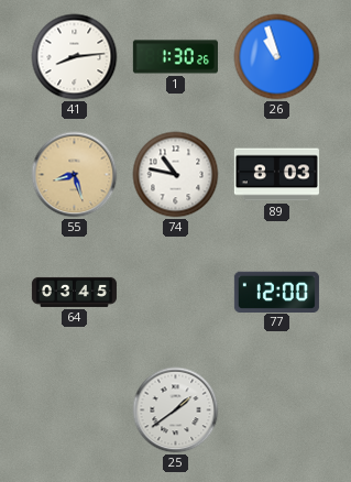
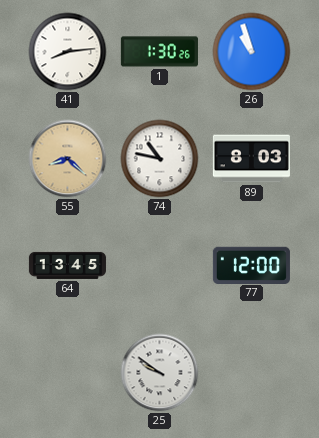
55: 8:27 -> 8:22 (68, 159)
64: 03:45 -> 13:45 (67, 265)
25: 1:39 -> 9:51 (160, 373)
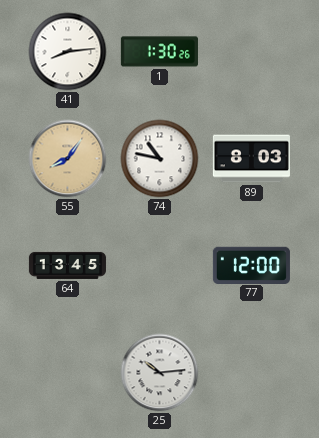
26: 10:57 -> none (252, 52)
55: 8:22 -> 8:06 (68, 159)
25: 9:51 -> 10:14 (160, 373)
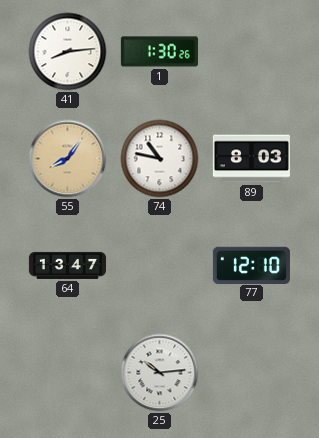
64: 13:45 -> 13:47 (67, 265)
77: 12:00 -> 12:10 (251, 265)
